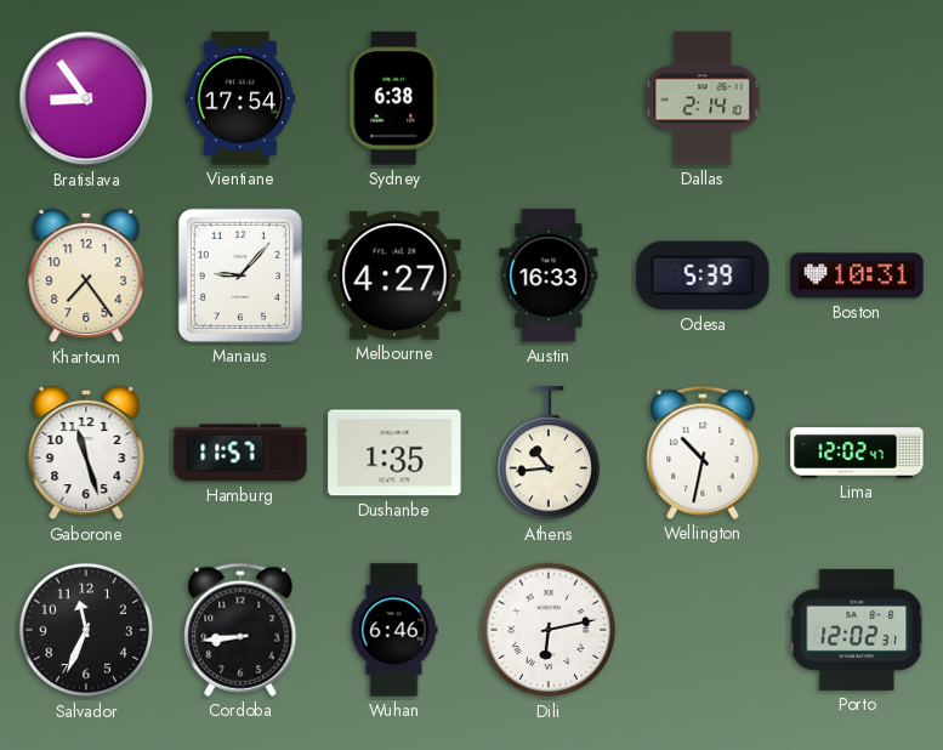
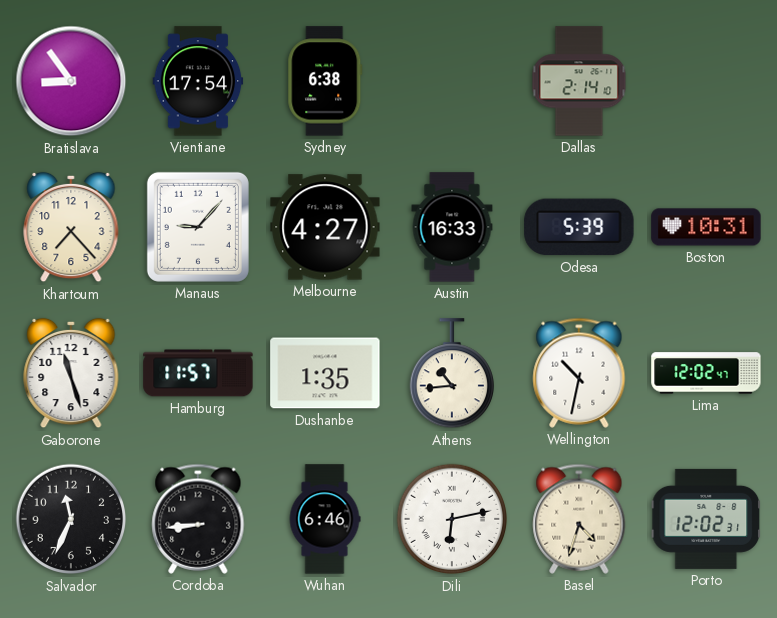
Khartoum: 7:24 -> 7:23 (71, 227)
Basel: none -> 4:33 (579, 519)
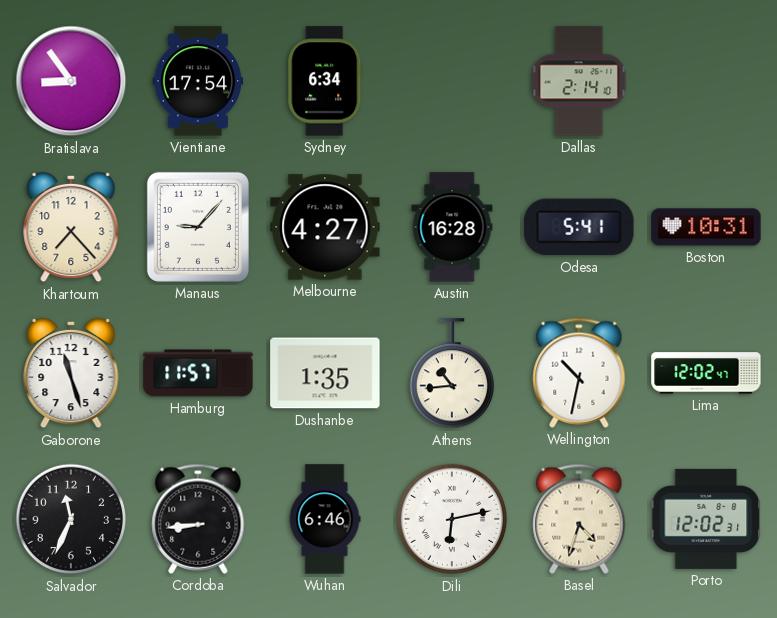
Sydney: 6:38 -> 6:34 (325, 81)
Austin: 16:33 -> 16:28 (452, 227)
Odesa: 5:39 -> 5:41 (579, 227)
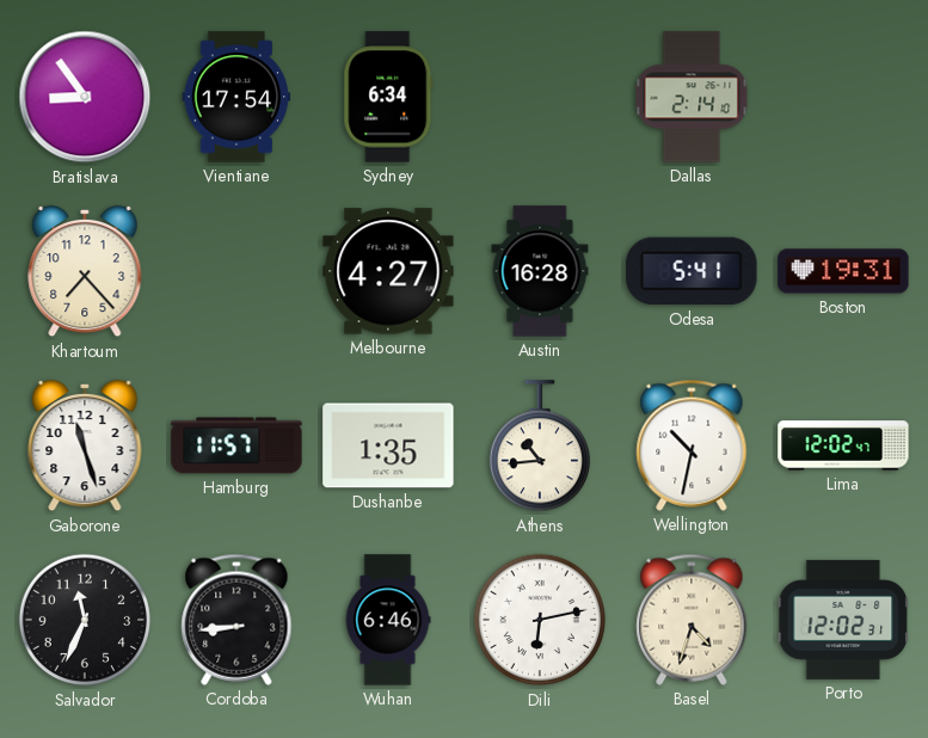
Manaus: 9:07 -> none (198, 227)
Boston: 10:31 -> 19:31 (843, 271)
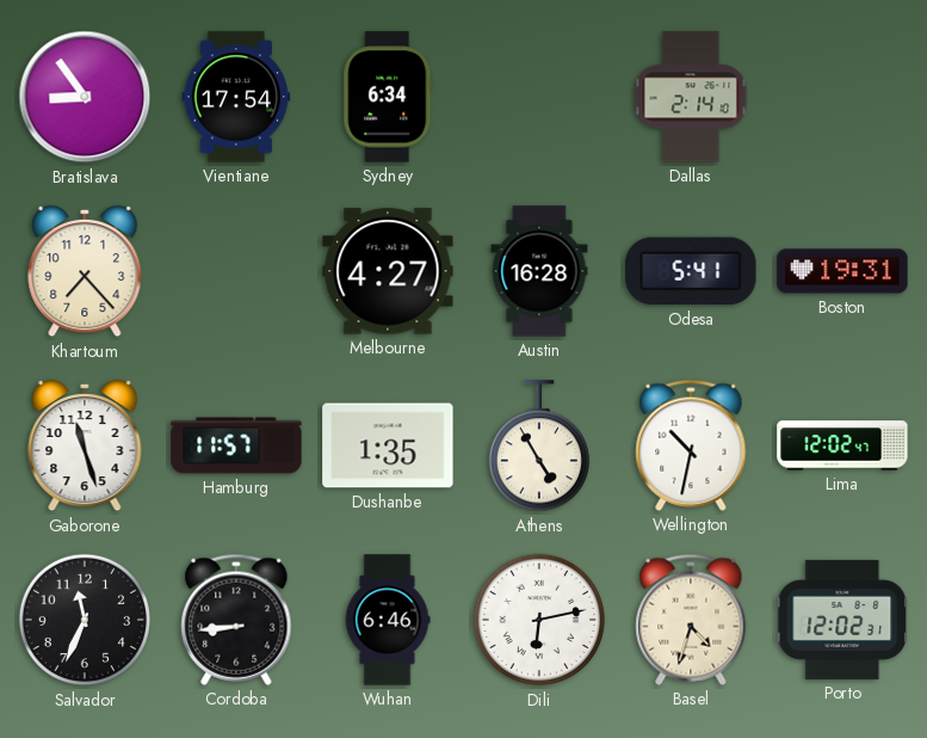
Athens: 10:44 -> 4:55 (538, 447)
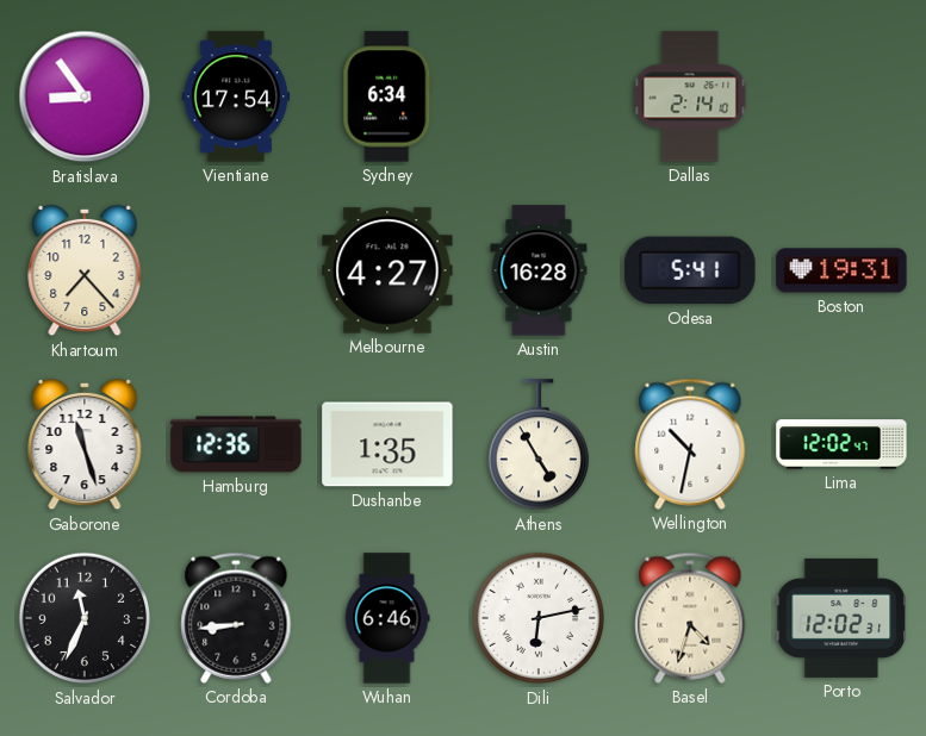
Hamburg: 11:57 -> 12:36 (236, 444)
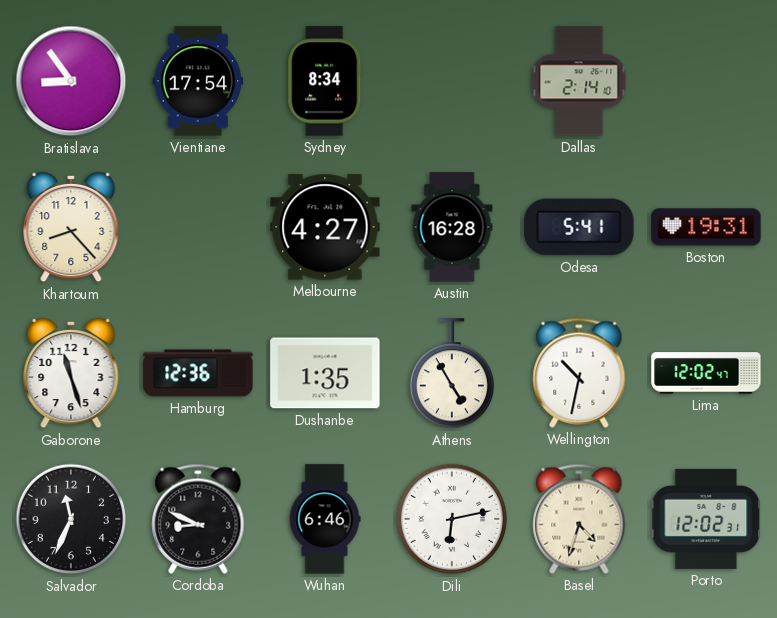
Sydney: 6:34 -> 8:34 (325, 81)
Khartoum: 7:23 -> 8:23 (71, 227)
Cordoba: 8:44 -> 8:49 (198, 519)
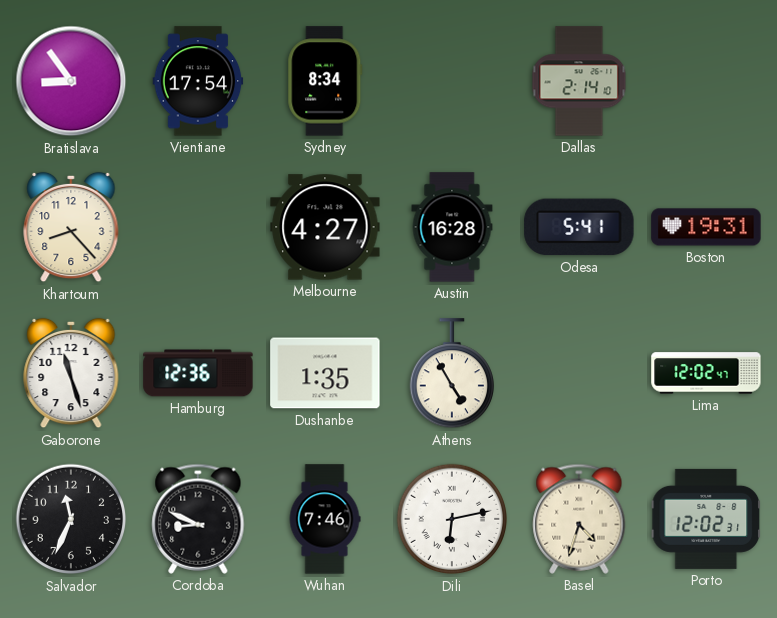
Wellington: 10:32 -> none (579, 373)
Wuhan: 6:46 -> 7:46 (325, 519)
